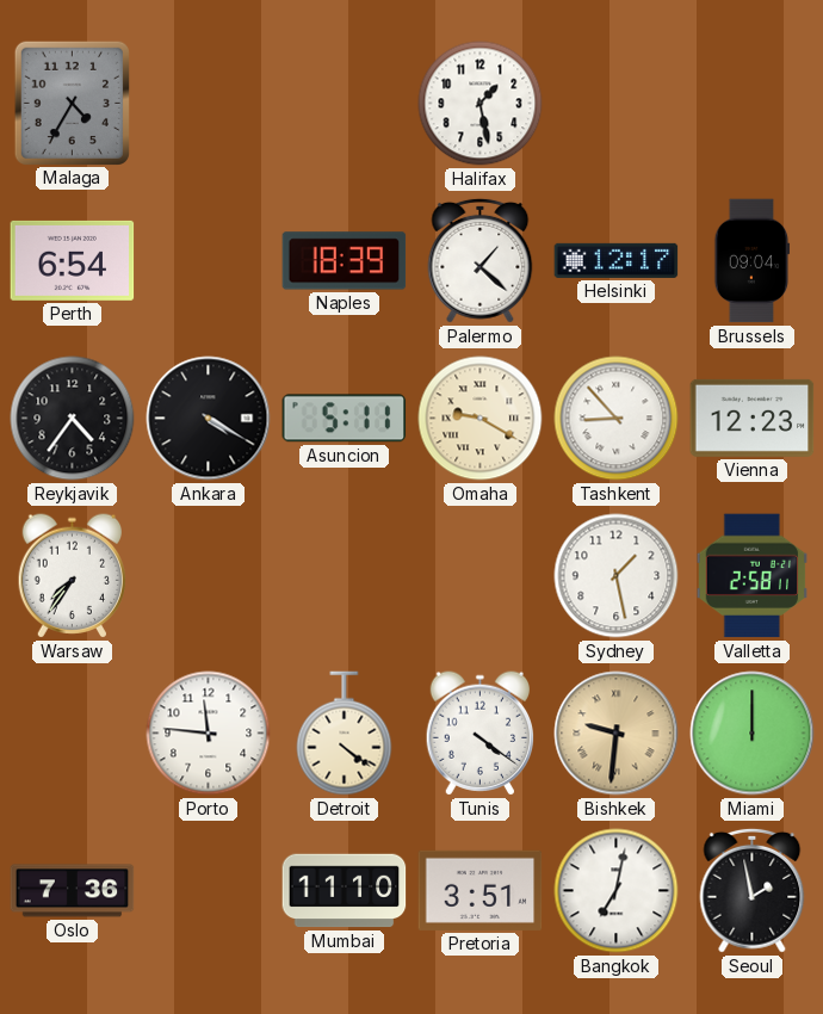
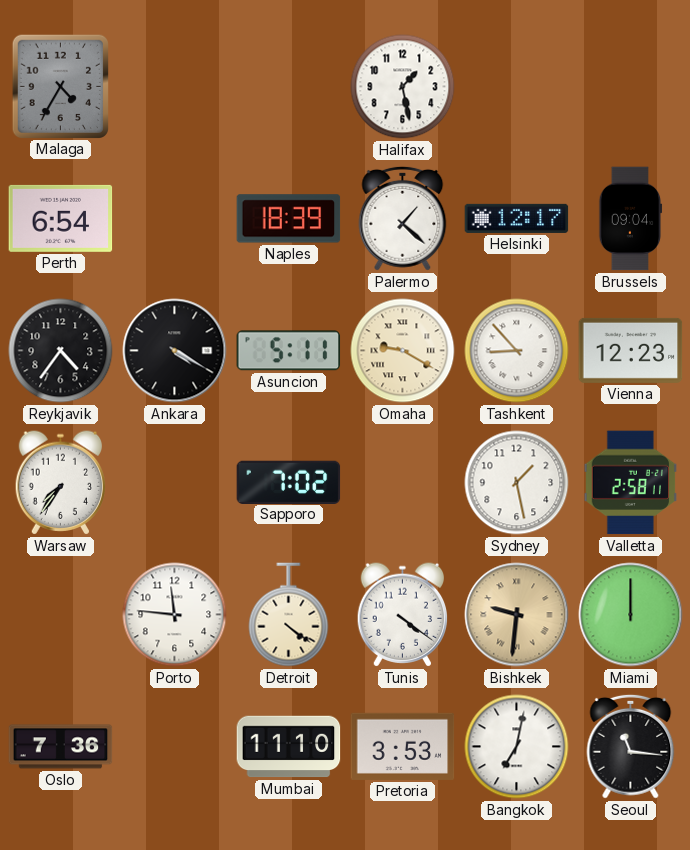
Sapporo: none -> 7:02 (289, 482)
Pretoria: 3:51 -> 3:53 (403, 746)
Seoul: 1:58 -> 11:16 (631, 746)
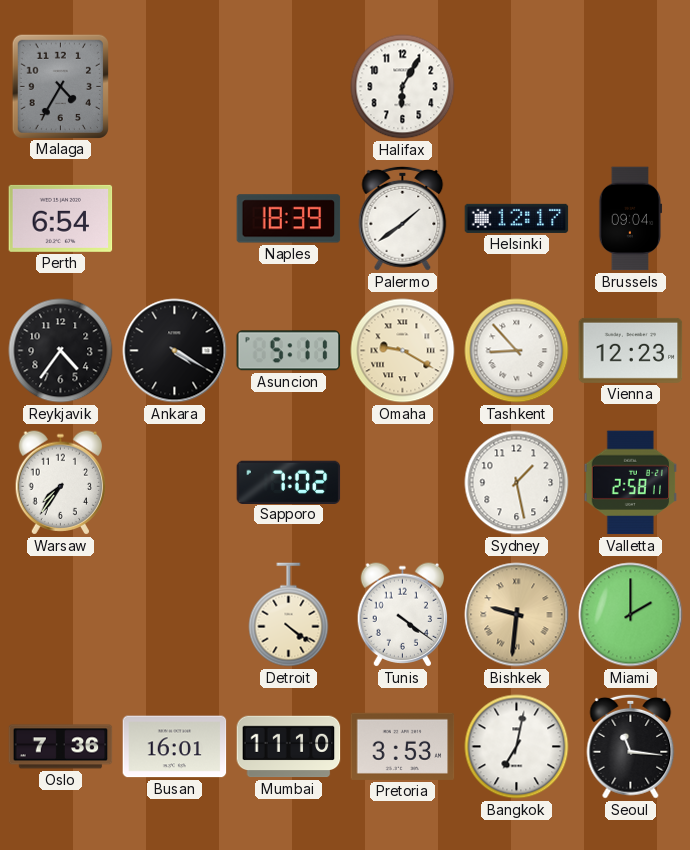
Halifax: 1:28 -> 6:05 (403, 87)
Palermo: 1:22 -> 1:39 (403, 218)
Porto: 11:46 -> none (175, 615)
Miami: 12:00 -> 2:00 (631, 615)
Busan: none -> 16:01 (175, 747)
